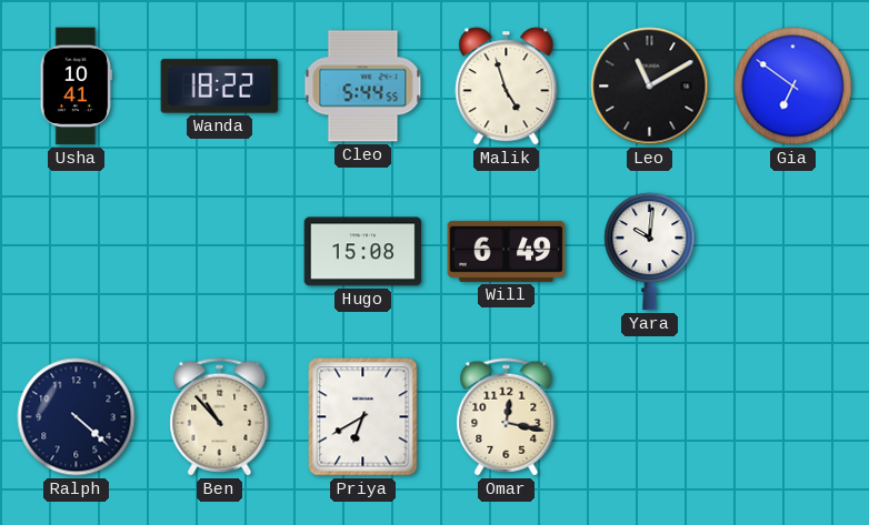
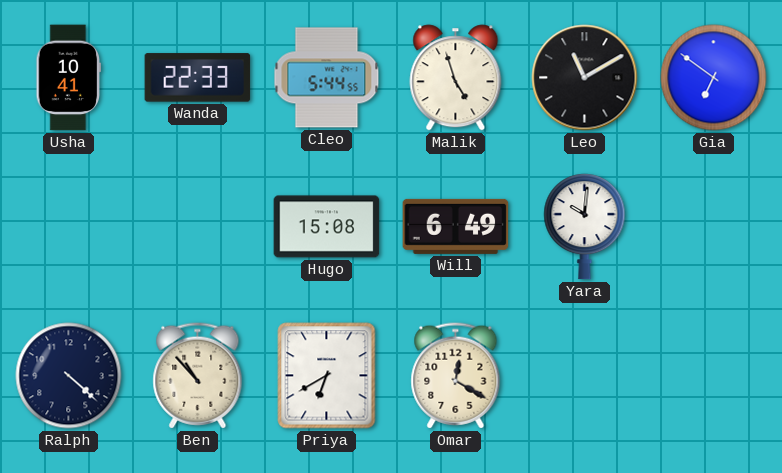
Wanda: 18:22 -> 22:33 (198, 78)
Omar: 12:17 -> 12:20 (456, 376)
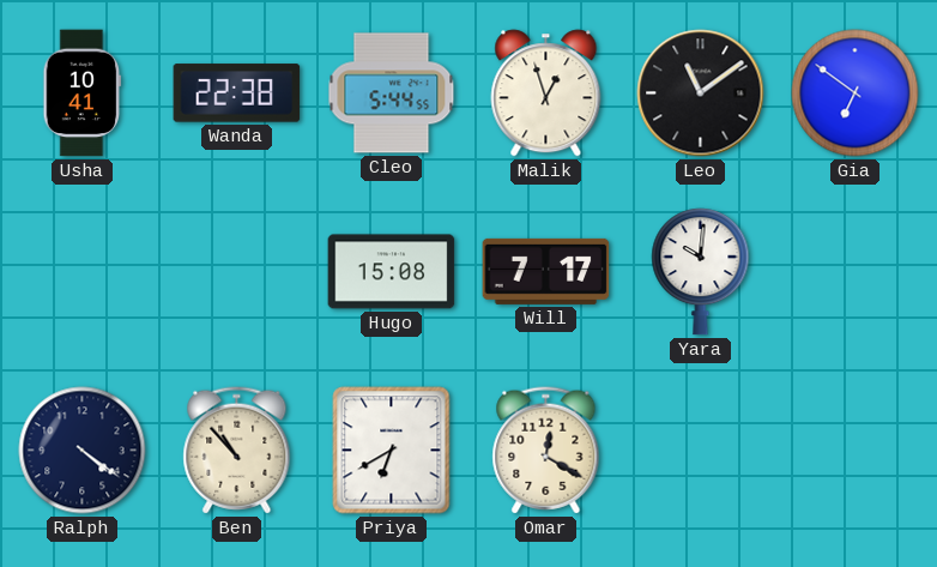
Wanda: 22:33 -> 22:38 (237, 94)
Malik: 4:57 -> 12:57 (546, 94)
Leo: 11:10 -> 11:09 (701, 94)
Will: 6:49 -> 7:17 (546, 271)
Ralph: 4:22 -> 4:21 (83, 451)
